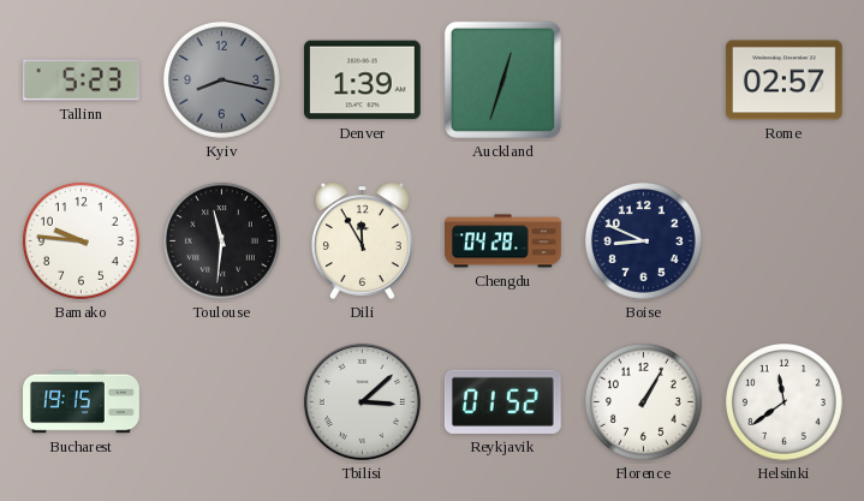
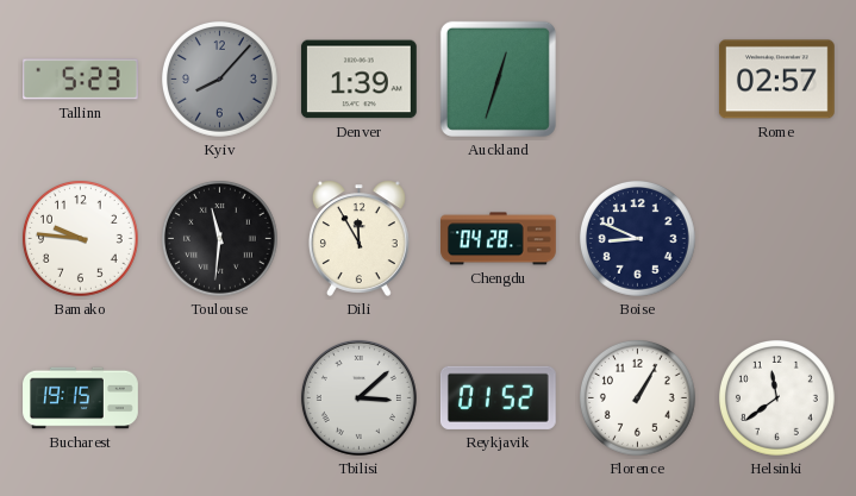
Kyiv: 8:17 -> 8:07 (219, 79)
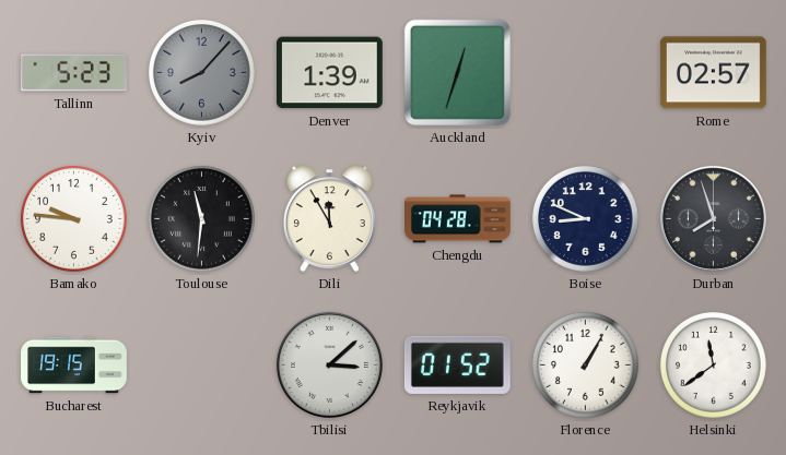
Durban: none -> 7:57 (713, 218)
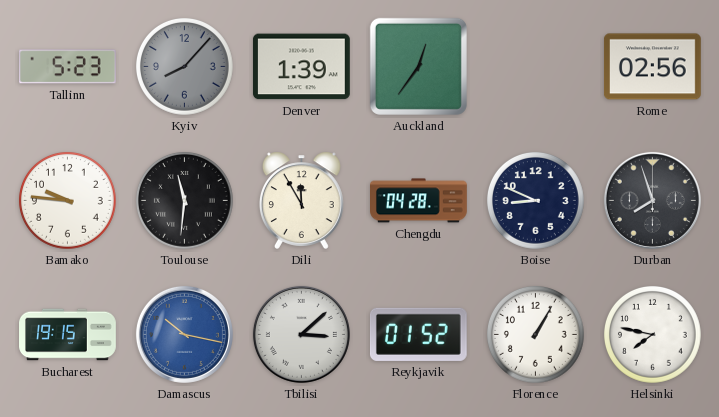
Auckland: 12:33 -> 12:36 (418, 66)
Rome: 02:57 -> 02:56 (652, 67)
Damascus: none -> 10:17 (184, 334)
Helsinki: 11:39 -> 7:47 (652, 334)
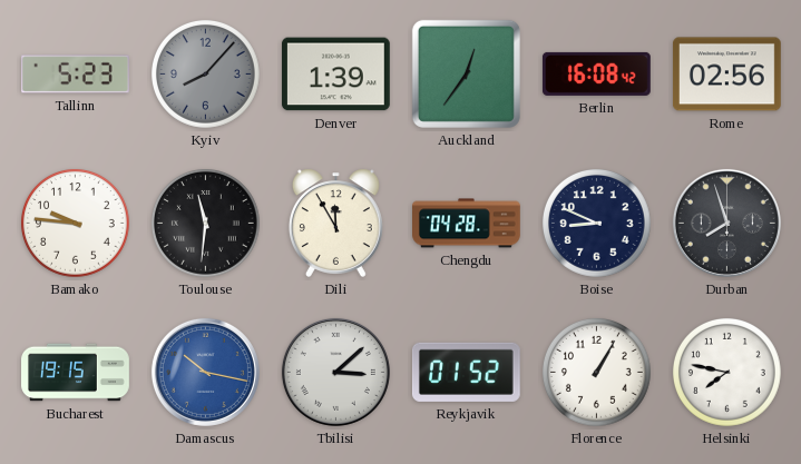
Berlin: none -> 16:08 (596, 73)
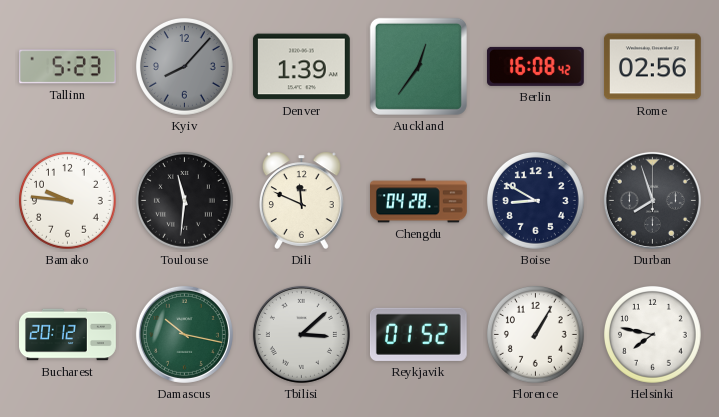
Dili: 11:55 -> 11:49 (301, 200)
Boise: 8:49 -> 8:50 (535, 200)
Bucharest: 19:15 -> 20:12 (68, 335)
Damascus dial: blue -> green (184, 334)
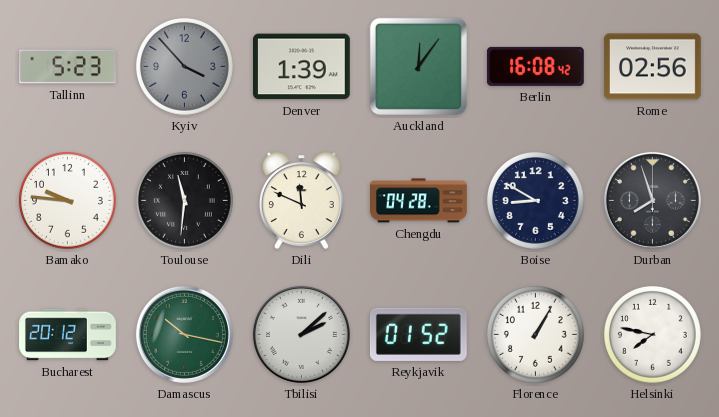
Kyiv: 8:07 -> 3:53 (184, 66)
Auckland: 12:36 -> 12:06 (418, 66)
Tbilisi: 3:08 -> 2:08 (301, 334)
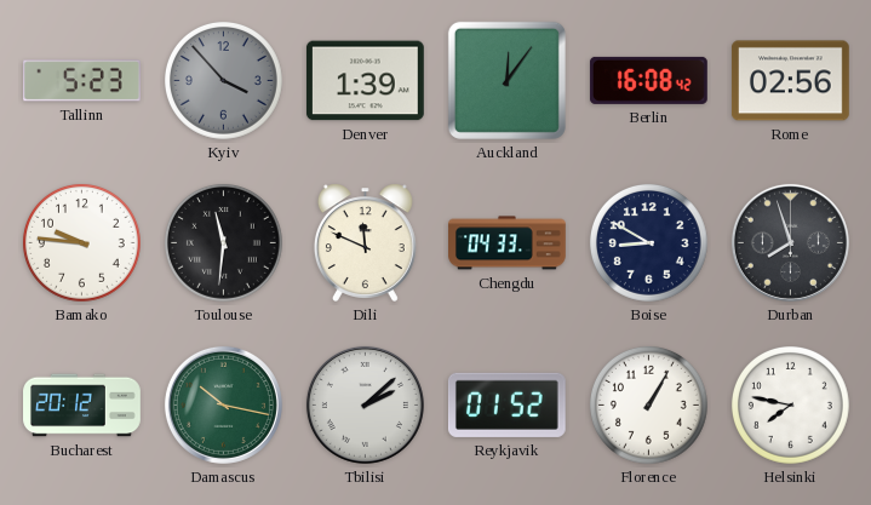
Chengdu: 04:28 -> 04:33 (508, 243)
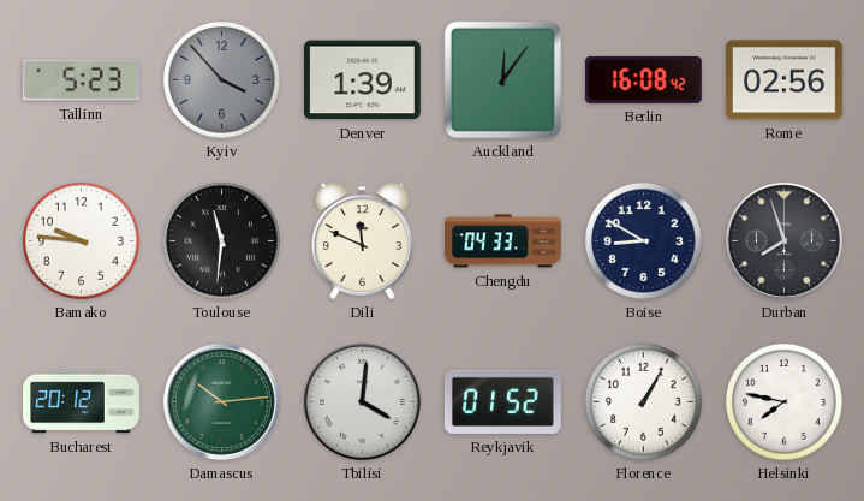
Damascus: 10:17 -> 10:14 (221, 401)
Tbilisi: 2:08 -> 4:01 (362, 401)
